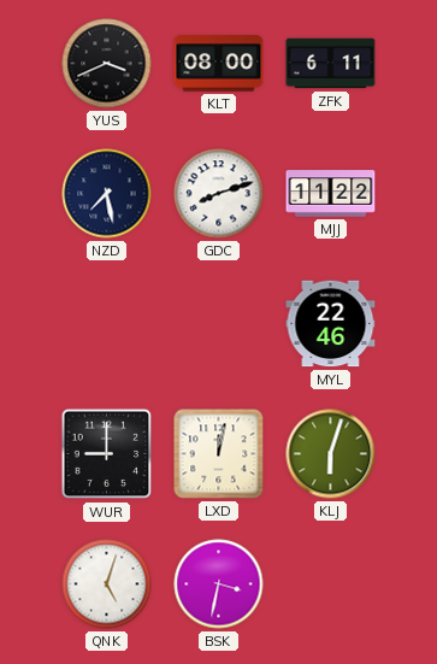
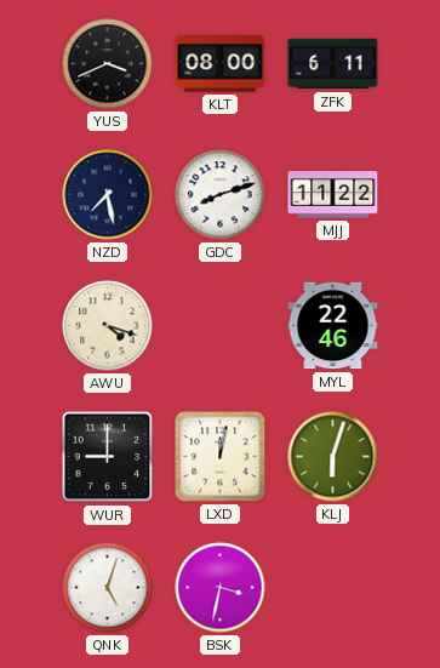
AWU: none -> 4:18 (108, 326)
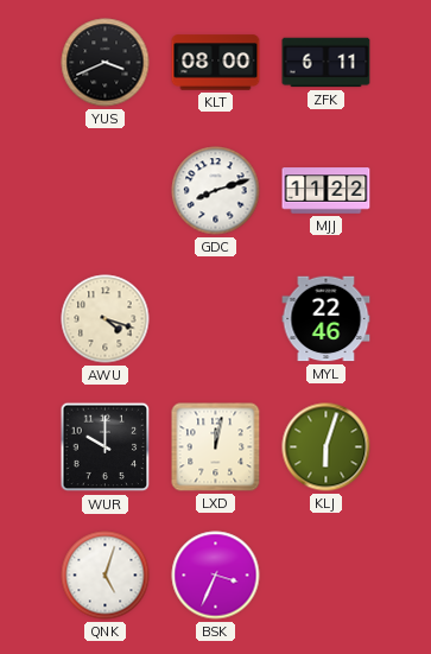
NZD: 7:28 -> none (108, 195)
WUR: 9:00 -> 10:00 (106, 447)
BSK: 3:32 -> 3:34 (216, 576)
